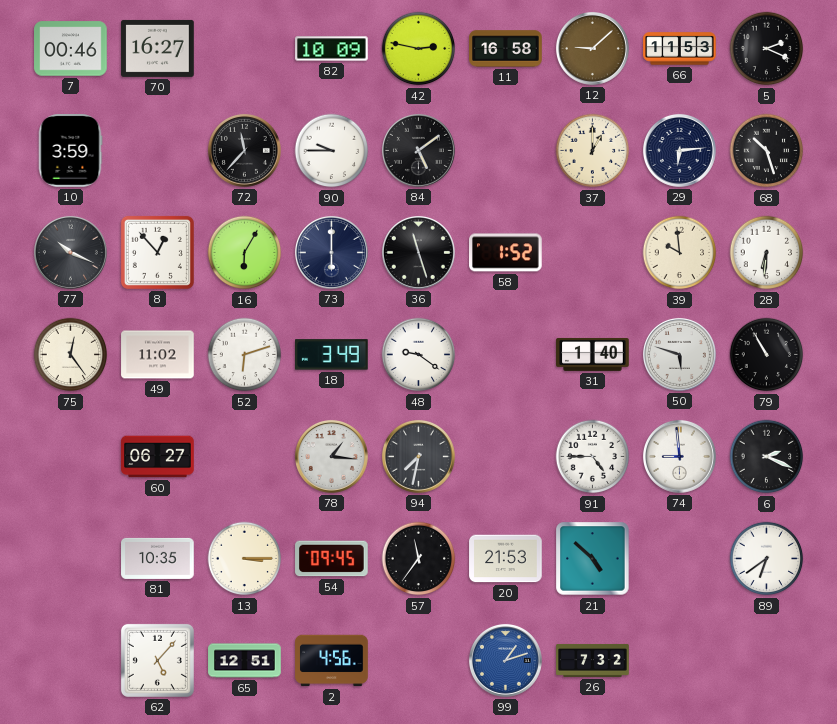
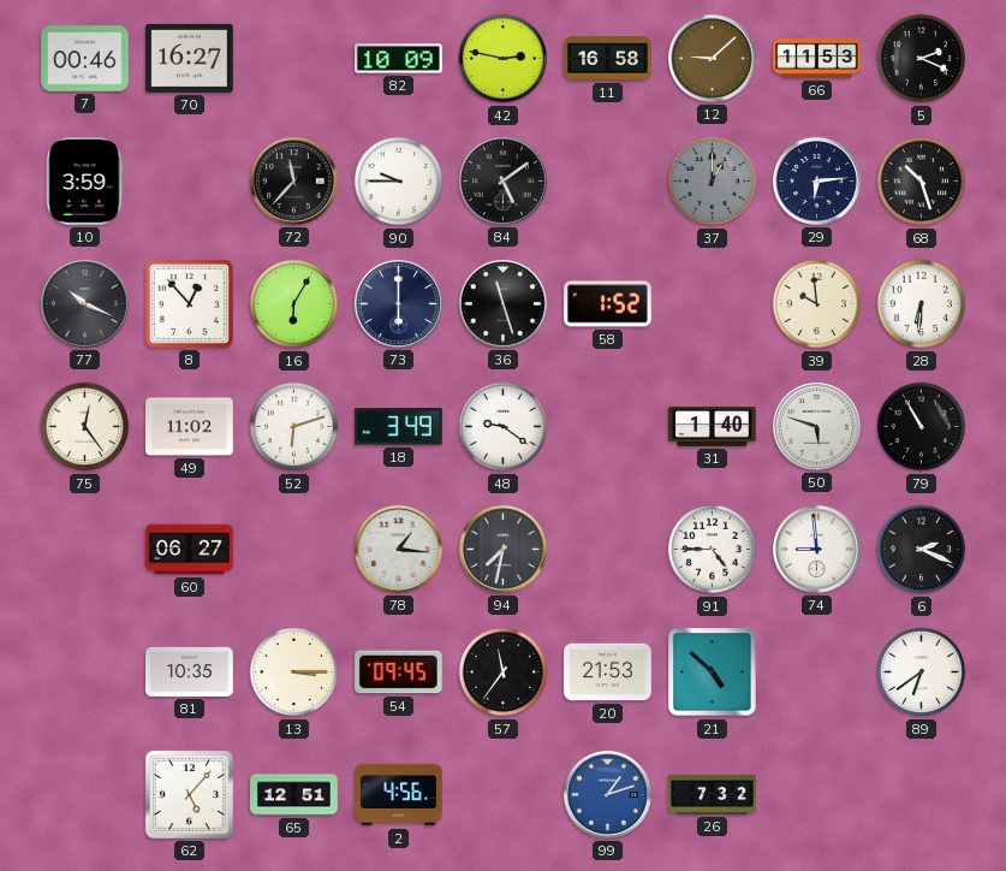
37 dial: cream -> grey (713, 182)
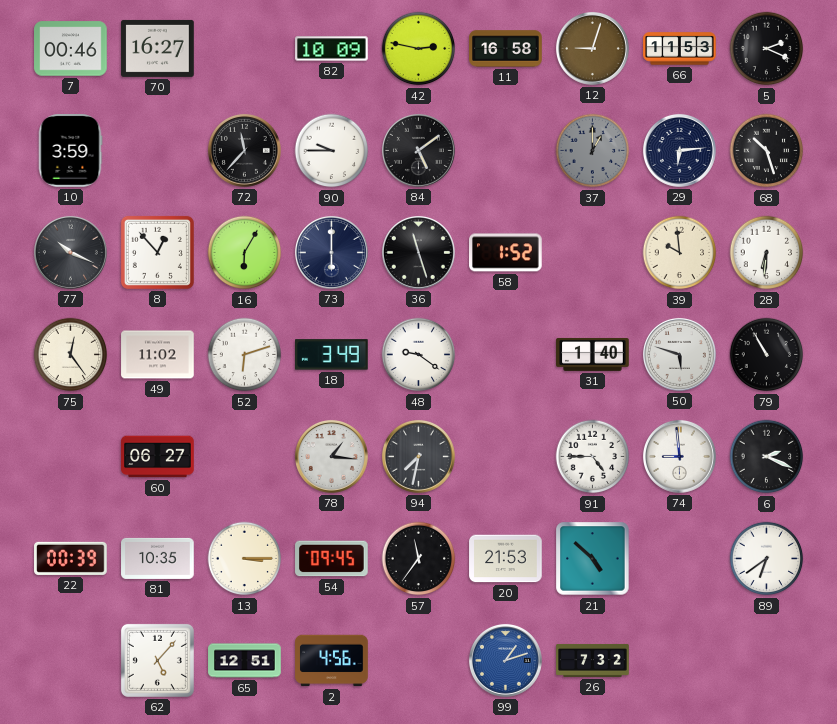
12: 9:08 -> 9:03 (592, 48)
22: none -> 00:39 (71, 558)
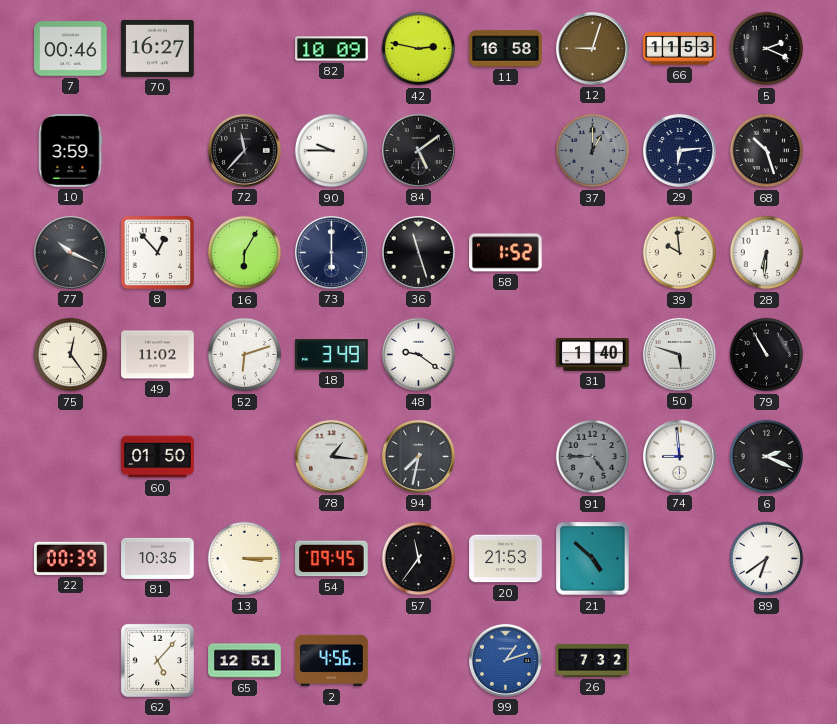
60: 06:27 -> 01:50 (158, 457)
91 dial: white -> grey (593, 457)
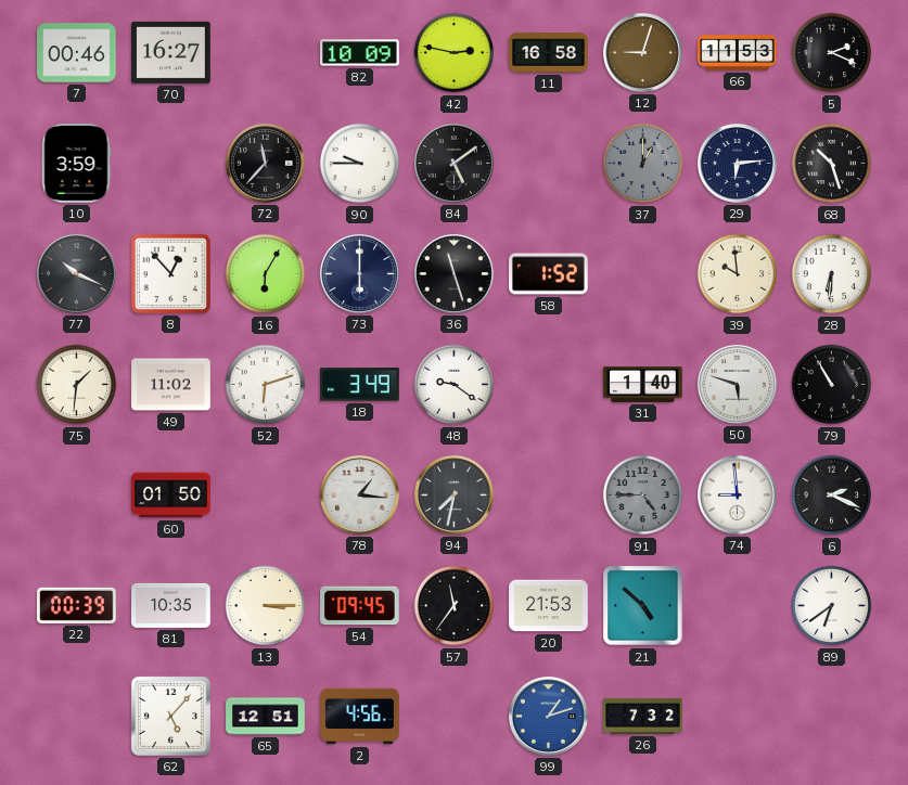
75: 12:24 -> 1:31 (77, 385)
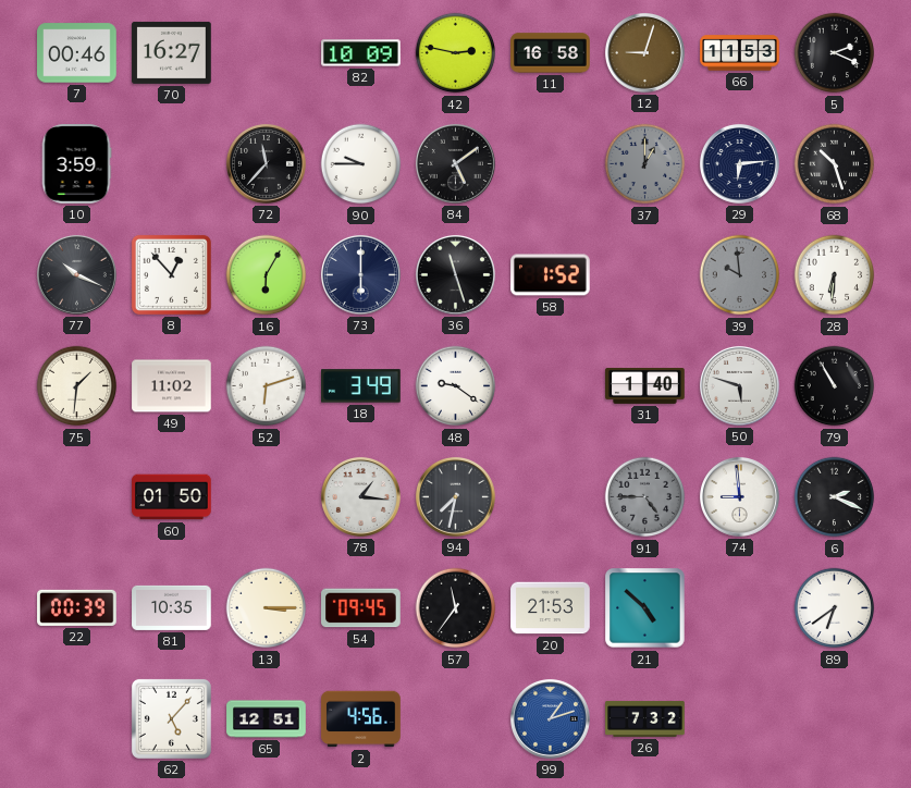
39 dial: cream -> grey (740, 275)
